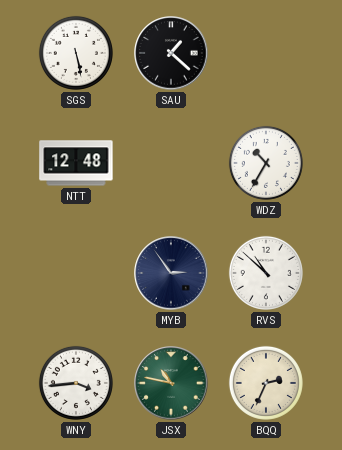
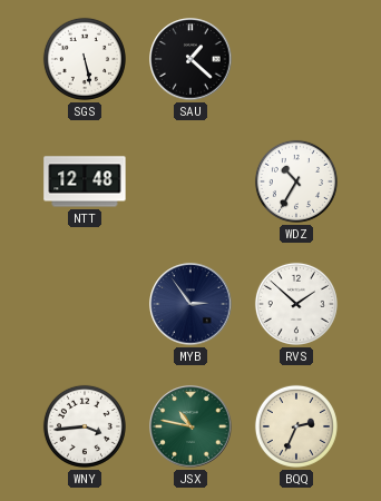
RVS: 10:52 -> 1:52 (296, 304)
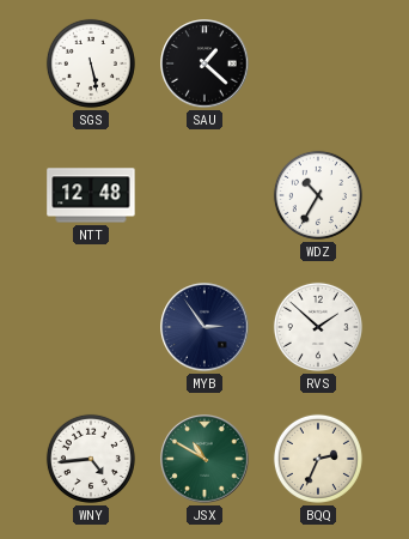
WNY: 3:44 -> 4:44 (91, 459)
JSX: 10:47 -> 10:50 (204, 459)
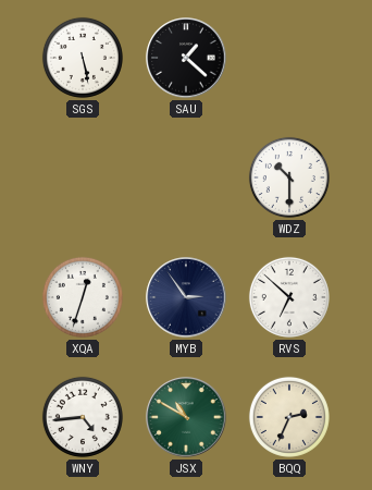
NTT: 12:48 -> none (91, 195)
WDZ: 10:35 -> 10:30 (289, 177)
XQA: none -> 12:33 (83, 297)
RVS: 1:52 -> 6:52 (289, 297)
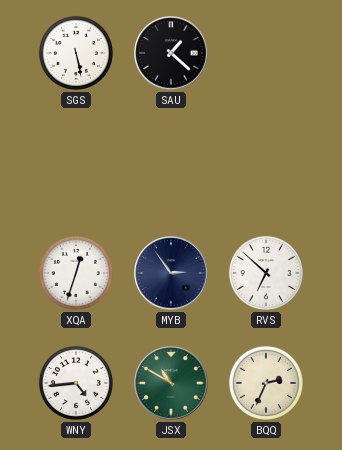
WDZ: 10:30 -> none (289, 177)
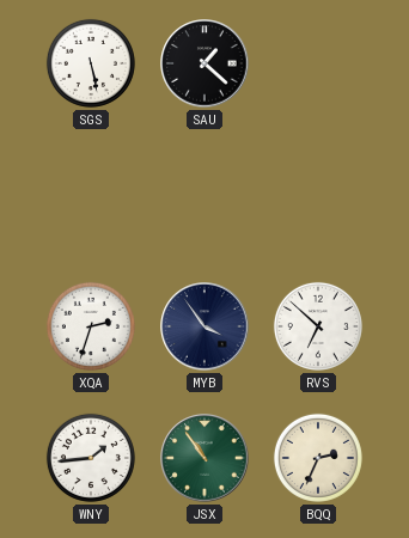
XQA: 12:33 -> 2:33 (91, 326)
MYB: 2:54 -> 3:54 (204, 326)
WNY: 4:44 -> 1:44 (91, 458)
JSX: 10:50 -> 10:54 (204, 458)
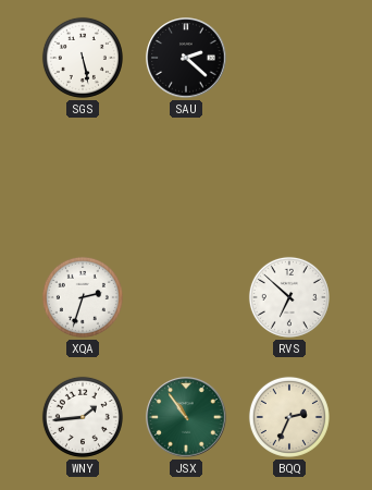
SAU: 1:22 -> 2:22 (186, 58)
MYB: 3:54 -> none (204, 326)
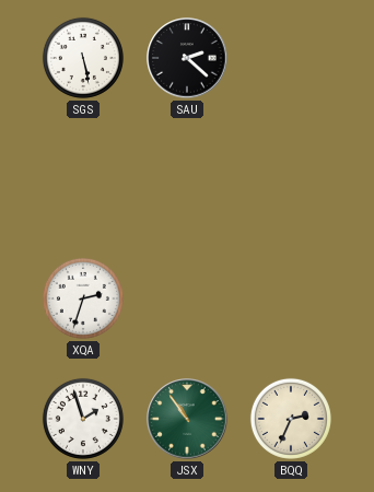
RVS: 6:52 -> none (289, 297)
WNY: 1:44 -> 1:57 (83, 419)
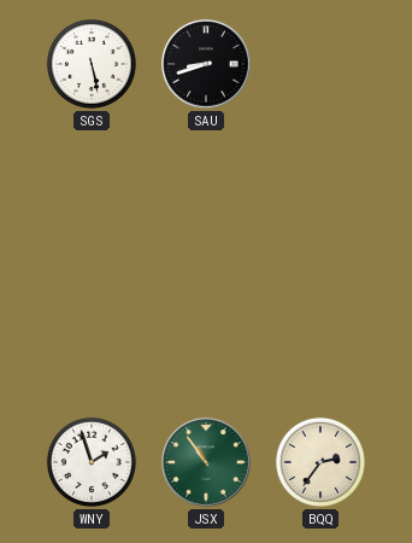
SAU: 2:22 -> 8:42 (206, 64)
XQA: 2:33 -> none (83, 298)
BQQ: 2:34 -> 2:36 (320, 462)
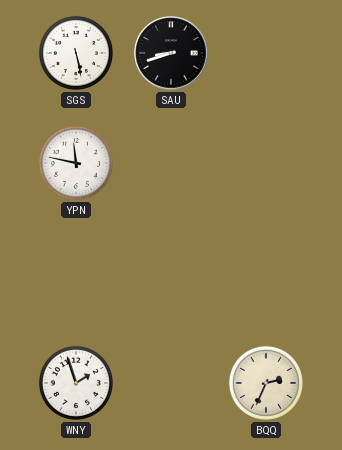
YPN: none -> 11:47 (76, 163)
JSX: 10:54 -> none (206, 462)
BQQ: 2:36 -> 2:34 (266, 383)
